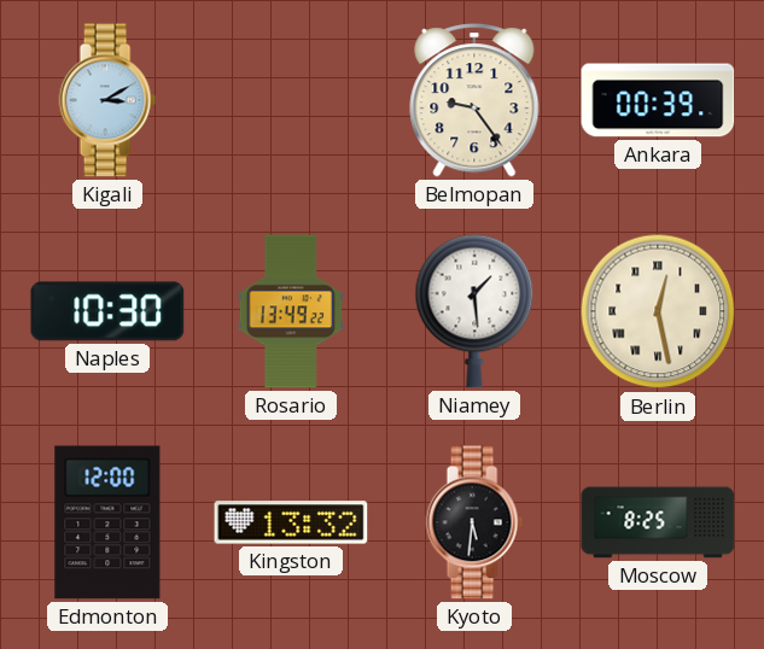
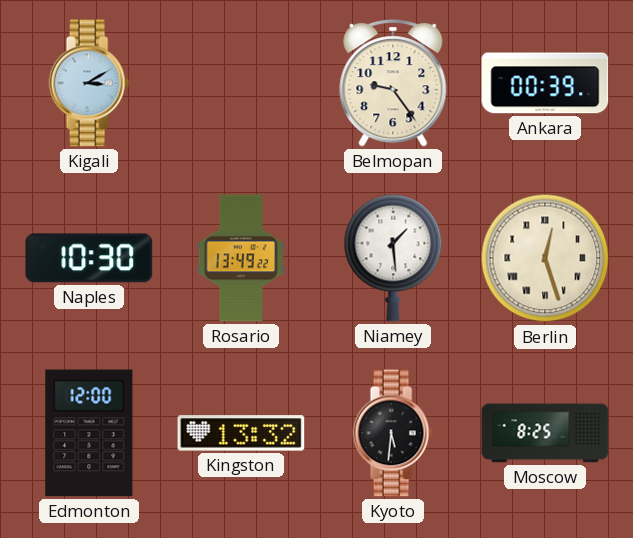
Berlin: 12:28 -> 12:27 (545, 258)
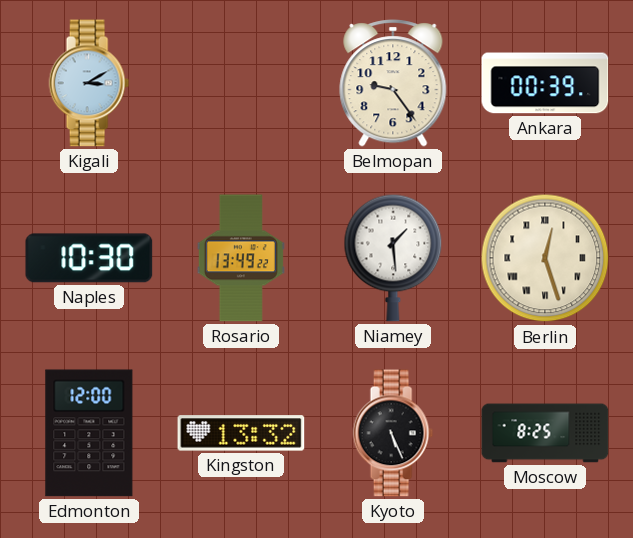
Kyoto: 5:31 -> 5:26 (393, 433)
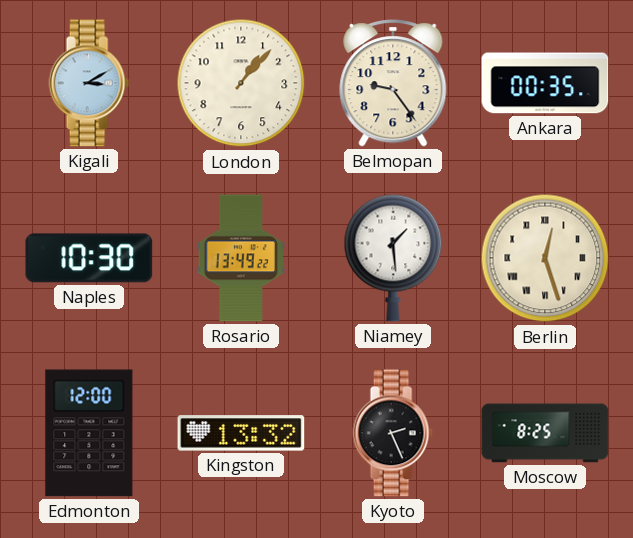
London: none -> 1:07 (241, 83)
Ankara: 00:39 -> 00:35 (545, 83)
Kyoto: 5:26 -> 2:26 (393, 433)
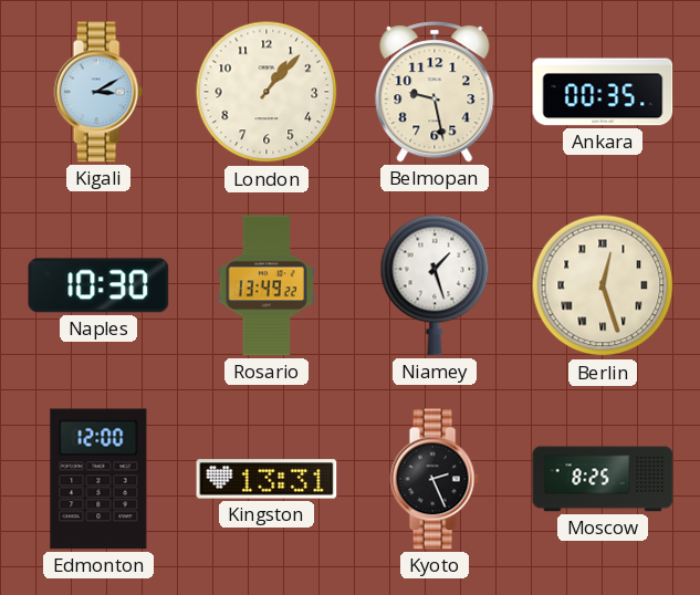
Belmopan: 9:24 -> 9:28 (435, 92)
Niamey: 1:29 -> 1:27 (435, 285)
Kingston: 13:32 -> 13:31 (267, 479)
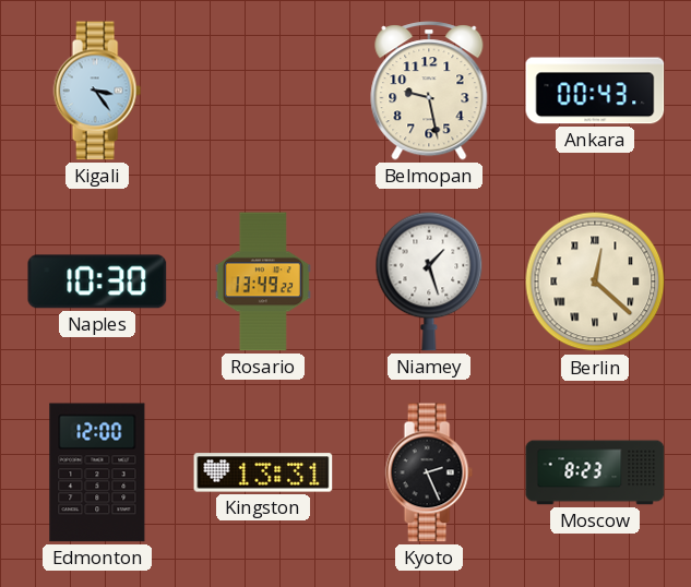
Kigali: 3:10 -> 3:24 (97, 91)
London: 1:07 -> none (267, 92)
Ankara: 00:35 -> 00:43 (595, 91)
Berlin: 12:27 -> 12:22 (595, 281)
Moscow: 8:25 -> 8:23 (595, 472)
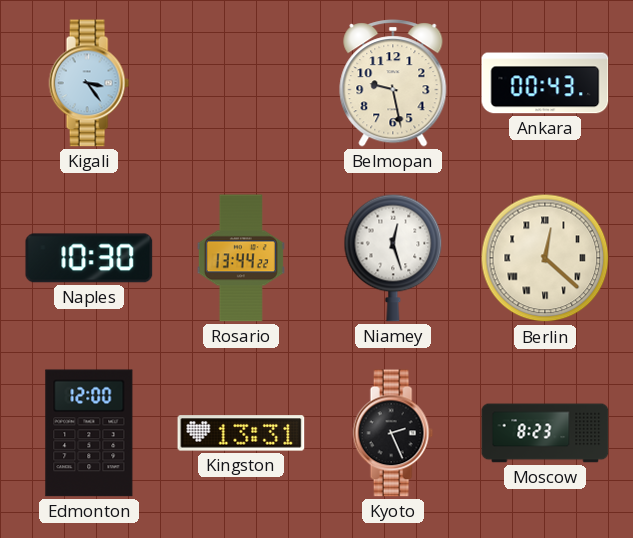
Rosario: 13:49 -> 13:44 (241, 258)
Niamey: 1:27 -> 12:27 (393, 258)
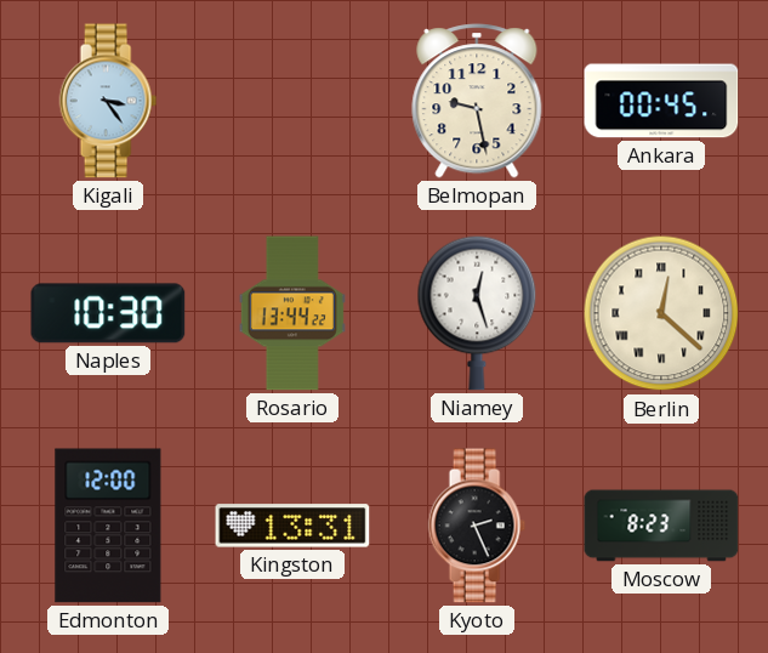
Ankara: 00:43 -> 00:45 (661, 101)
